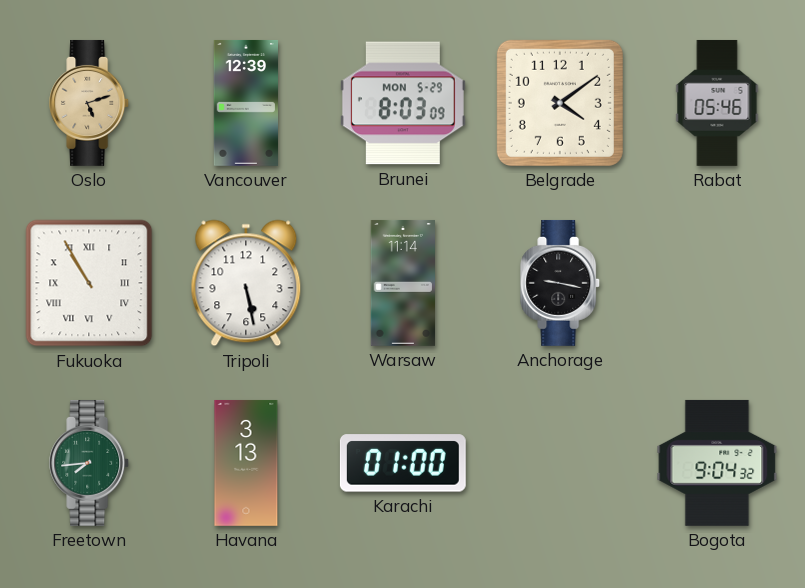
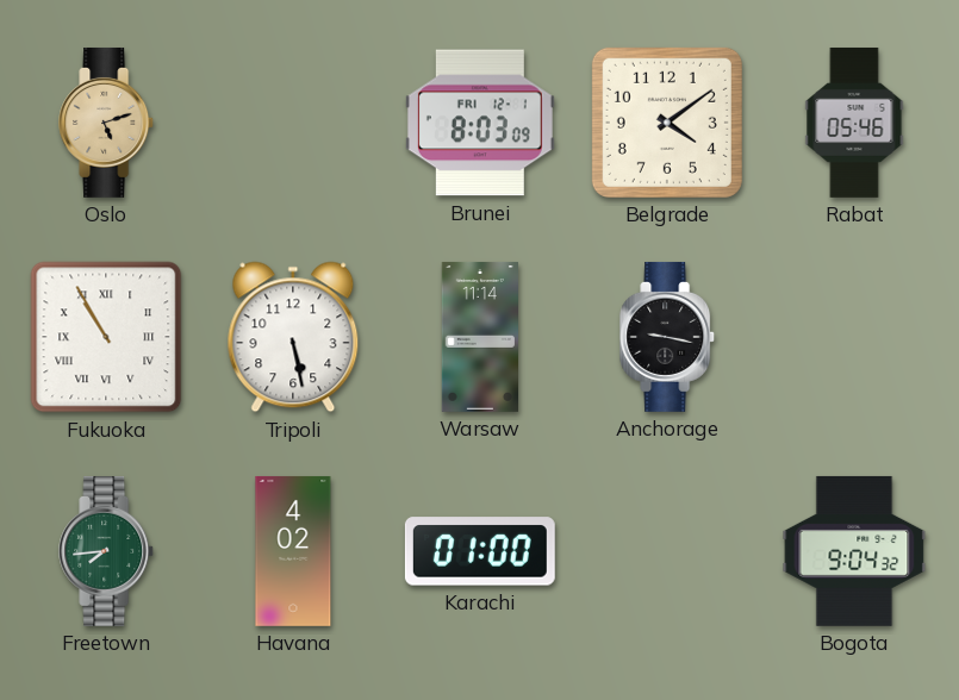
Vancouver: 12:39 -> none (245, 103)
Brunei date: MON 5-29 -> FRI 12-1 (480, 123)
Havana: 3:13 -> 4:02 (293, 551)
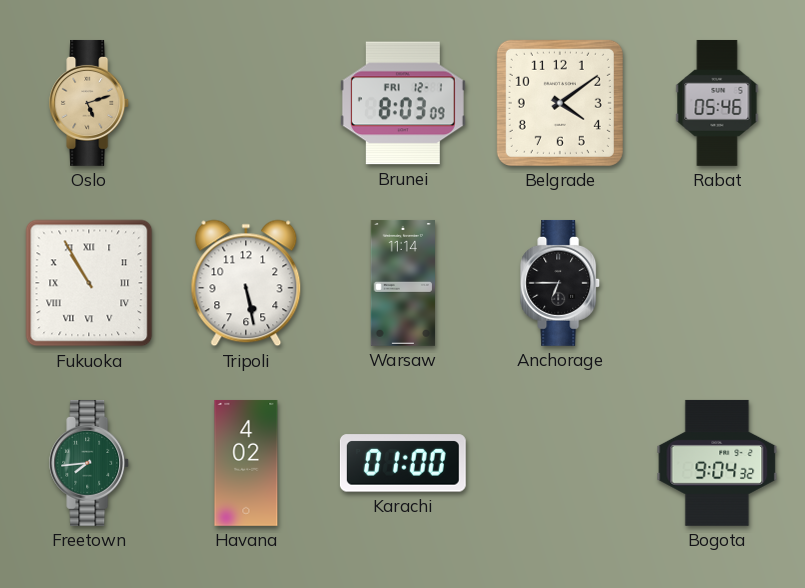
Anchorage: 9:17 -> 6:45 (561, 283)
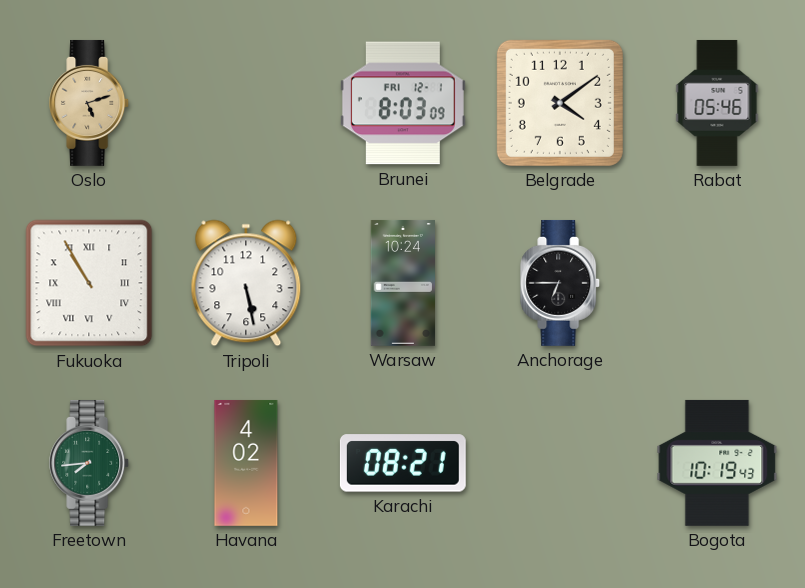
Warsaw: 11:14 -> 10:24 (402, 283)
Karachi: 01:00 -> 08:21 (403, 463)
Bogota: 9:04 -> 10:19 (717, 463)
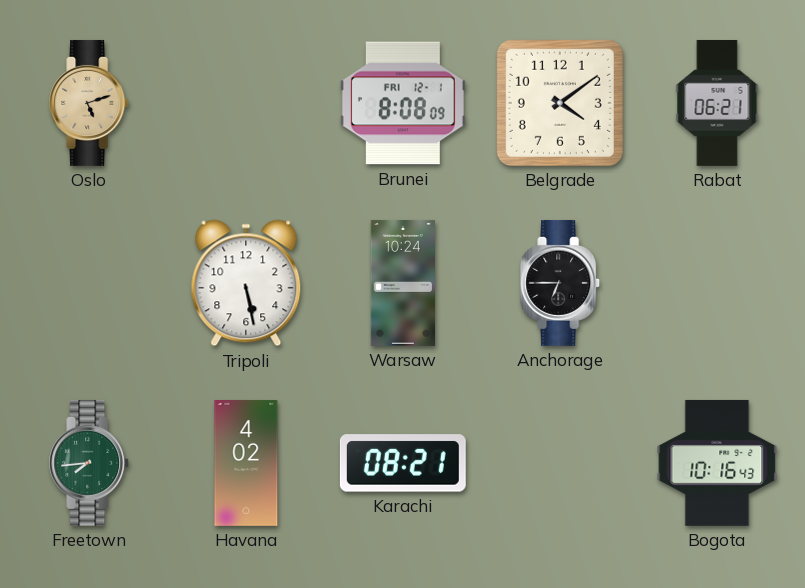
Brunei: 8:03 -> 8:08 (403, 103)
Rabat: 05:46 -> 06:21 (717, 103)
Fukuoka: 10:55 -> none (89, 283)
Bogota: 10:19 -> 10:16 (717, 463)
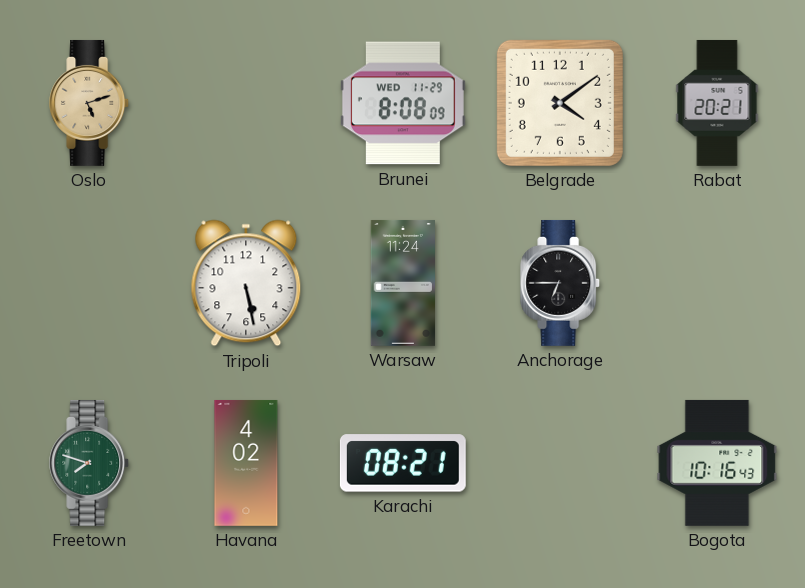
Brunei date: FRI 12-1 -> WED 11-29 (403, 103)
Rabat: 06:21 -> 20:21 (717, 103)
Warsaw: 10:24 -> 11:24 (402, 283)
Freetown: 7:44 -> 7:48 (90, 463)
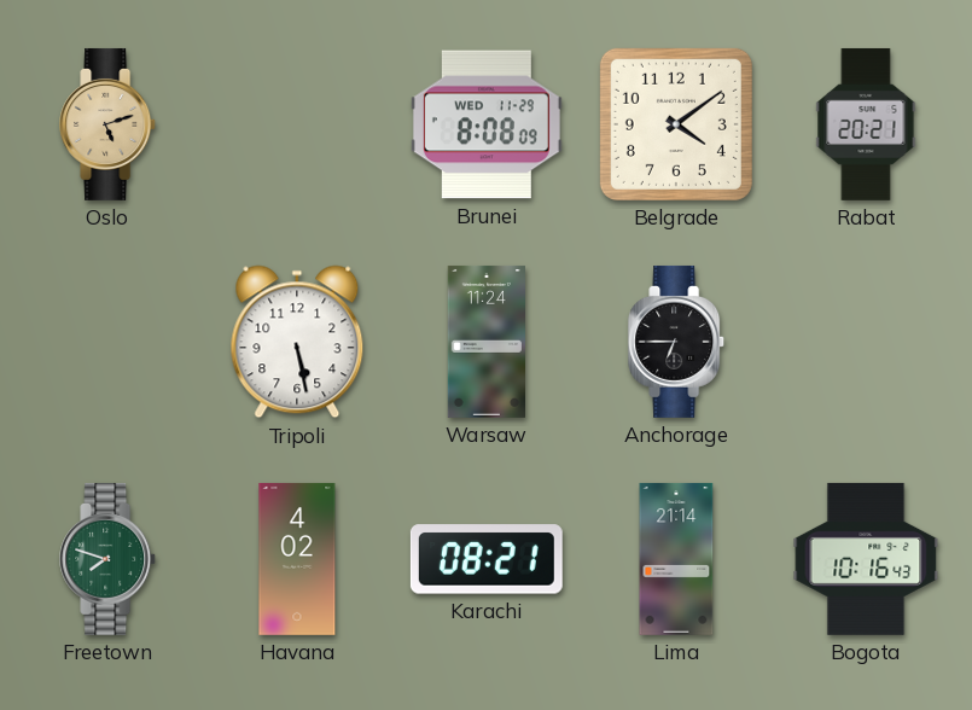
Lima: none -> 21:14 (676, 559)
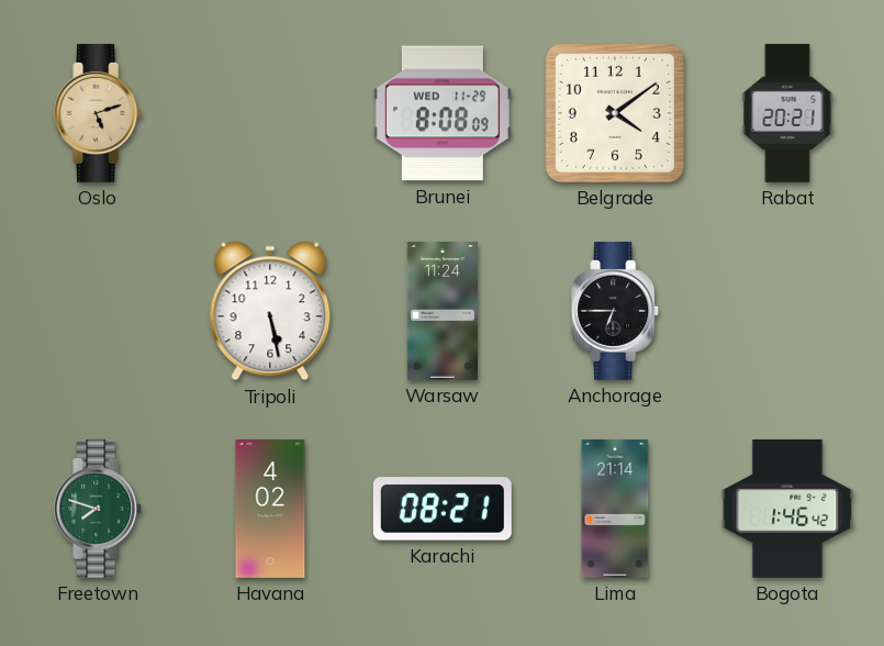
Bogota: 10:16 -> 1:46 (787, 509)
